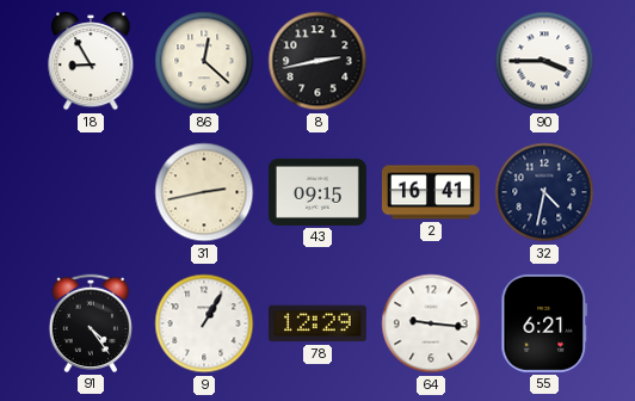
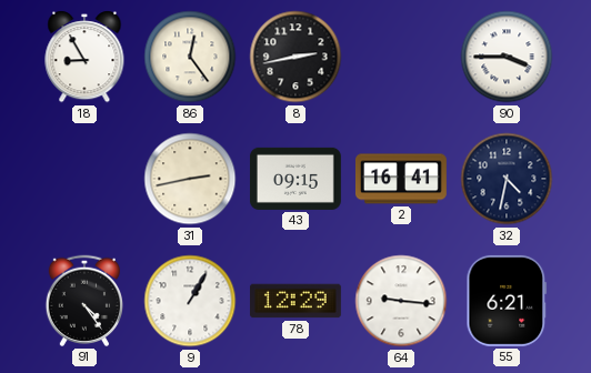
86: 12:22 -> 12:24 (190, 57)
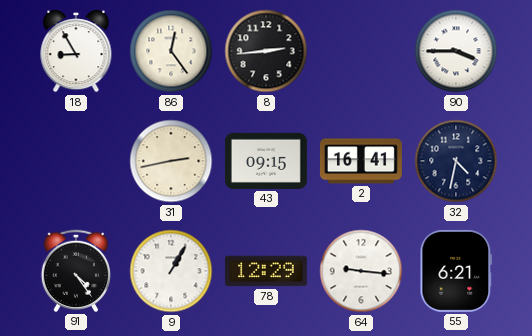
8: 2:43 -> 2:44 (266, 51)
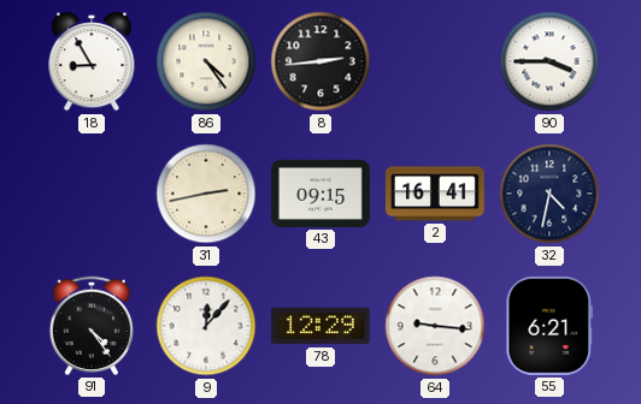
86: 12:24 -> 4:24 (206, 61)
9: 1:05 -> 12:07 (206, 326)
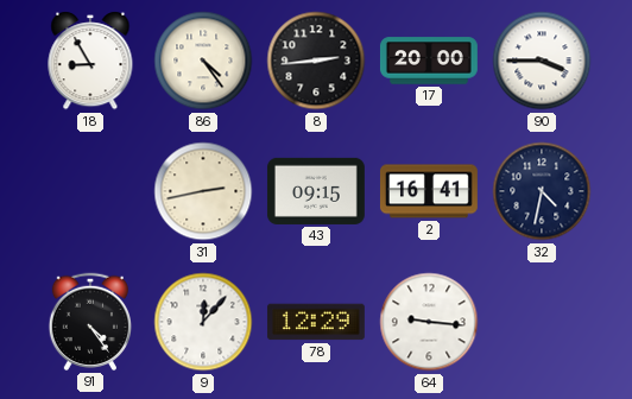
17: none -> 20:00 (429, 61)
55: 6:21 -> none (549, 326)
